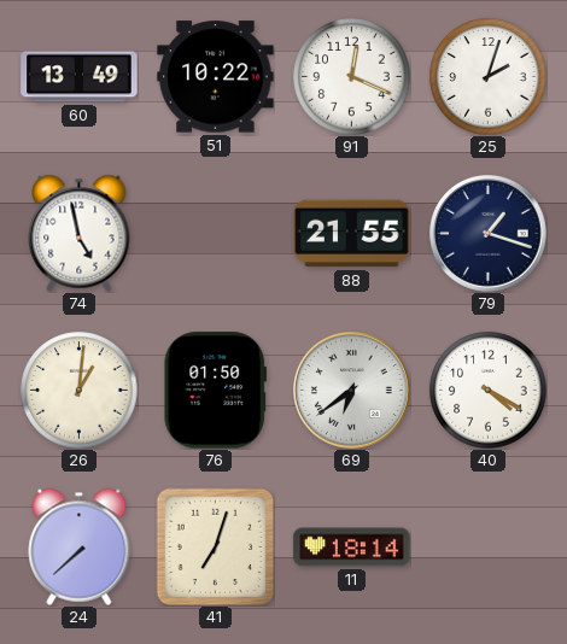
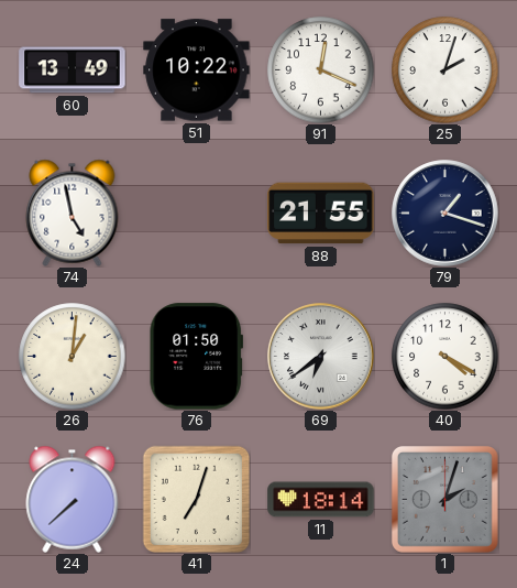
1: none -> 2:03 (444, 499)
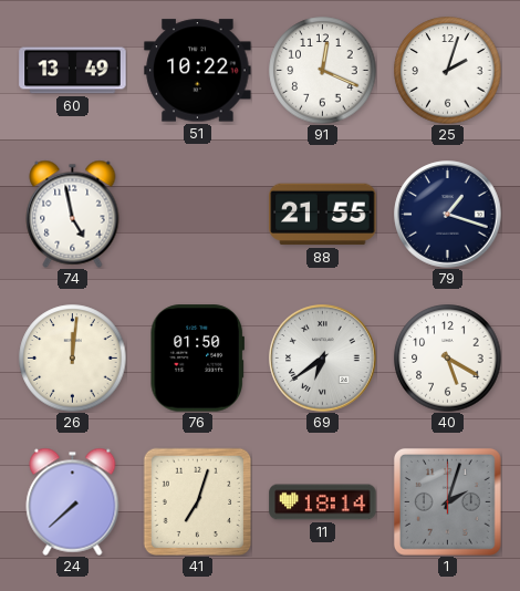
26: 1:01 -> 12:01 (73, 359)
40: 4:20 -> 5:20 (448, 359)
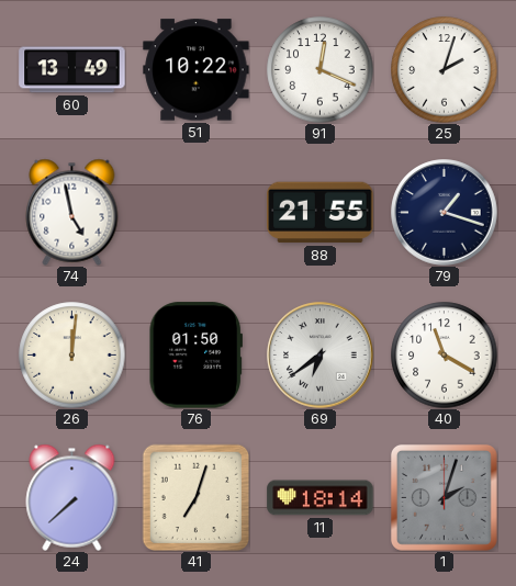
40: 5:20 -> 11:20 (445, 356)
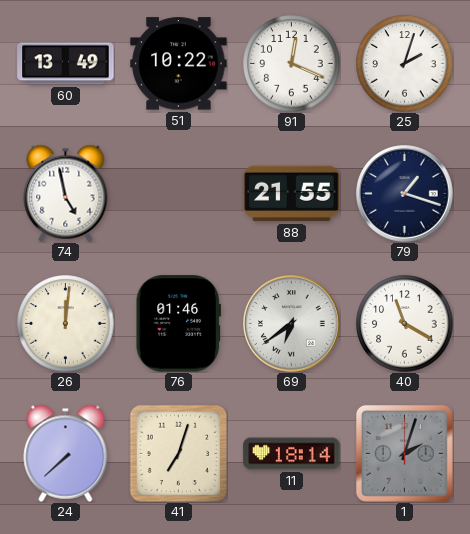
76: 01:50 -> 01:46 (178, 324)
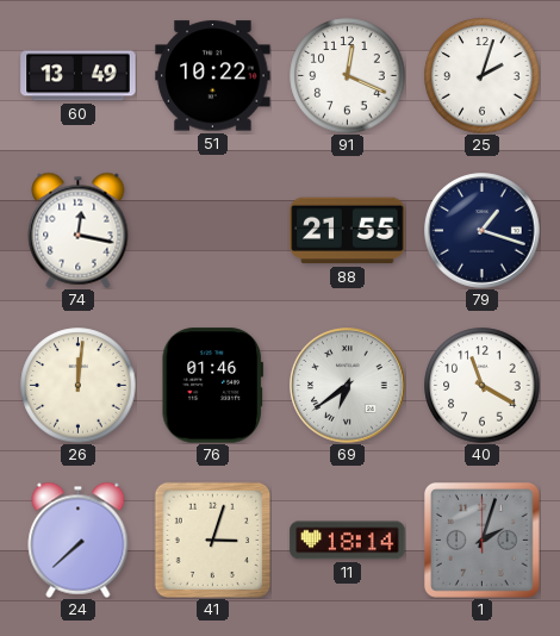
74: 4:58 -> 12:17 (79, 230)
41: 7:03 -> 3:03 (212, 540)
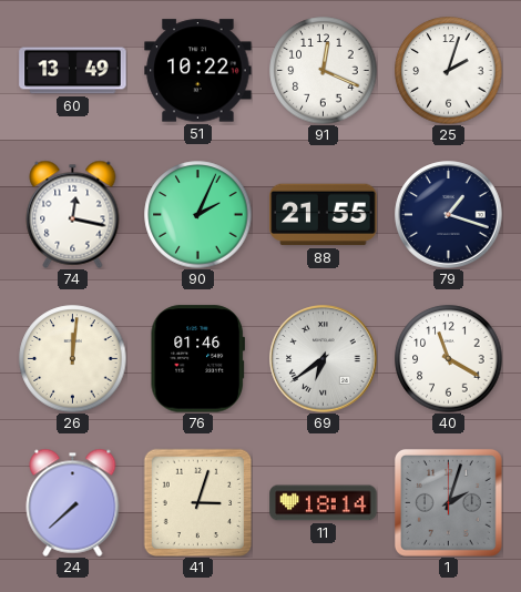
90: none -> 2:04 (198, 215)
